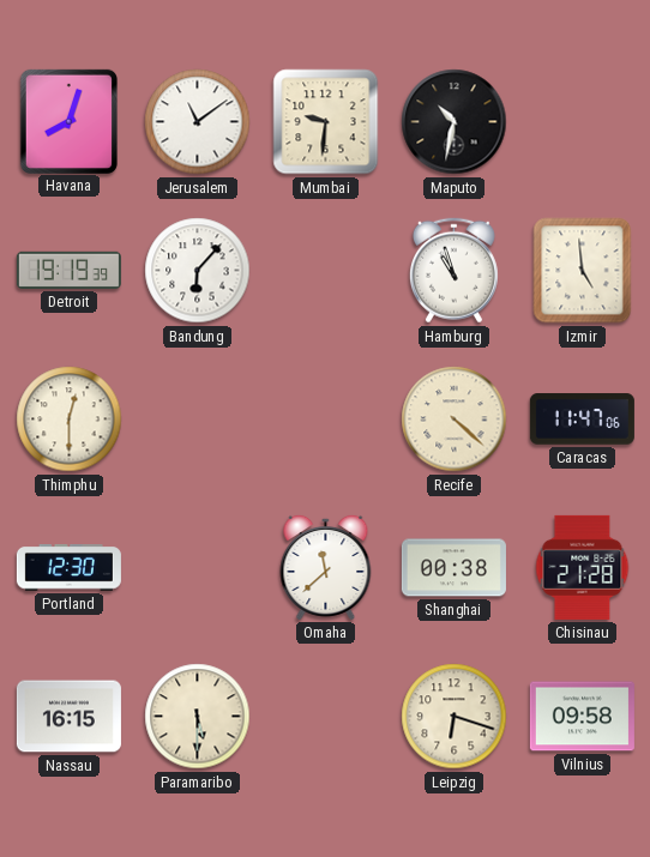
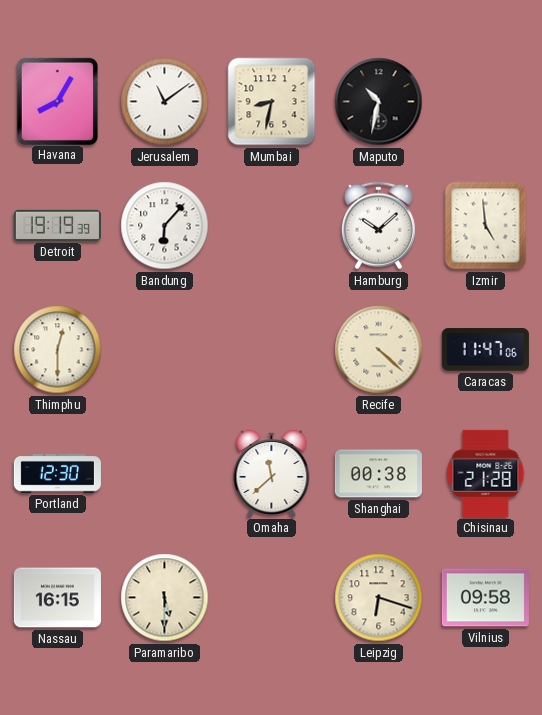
Havana: 8:03 -> 8:05 (57, 101)
Mumbai: 9:31 -> 8:32 (272, 102)
Hamburg: 10:57 -> 10:08 (378, 226)
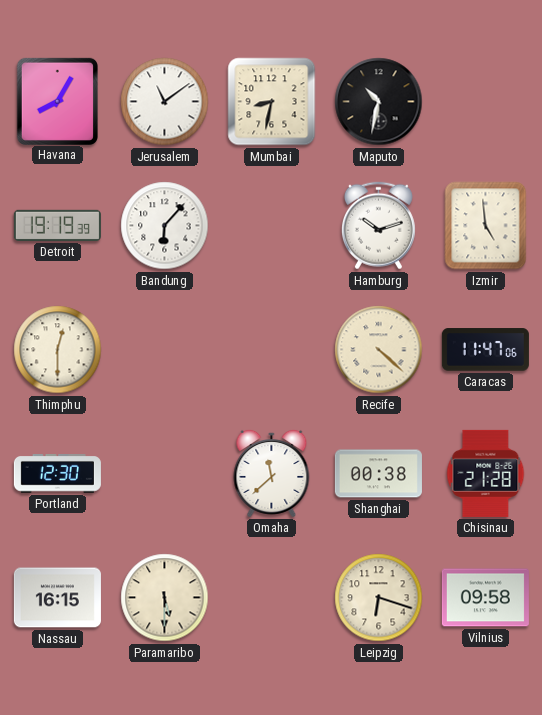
Hamburg: 10:08 -> 10:12 (378, 226)
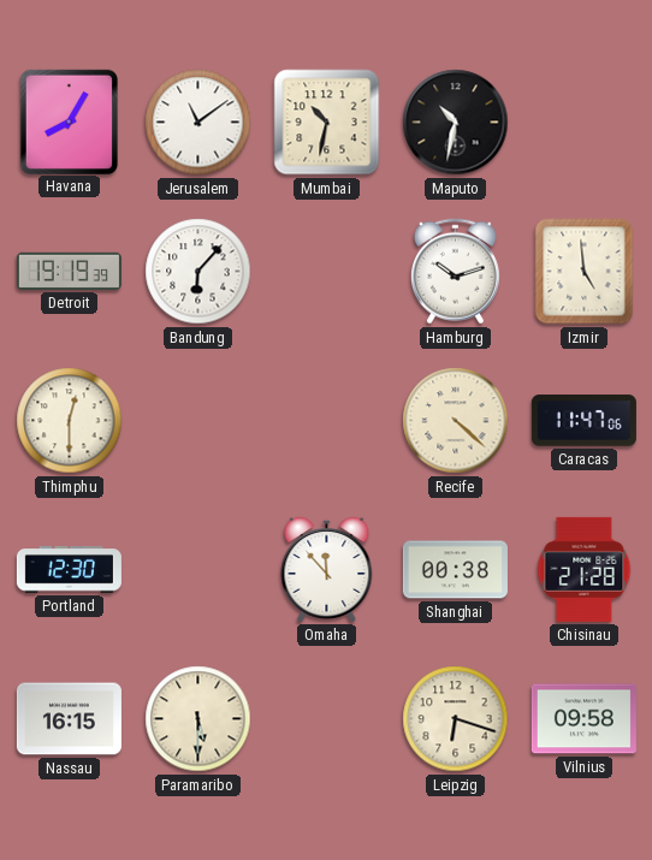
Mumbai: 8:32 -> 10:32 (327, 123)
Omaha: 11:38 -> 11:53 (327, 569)
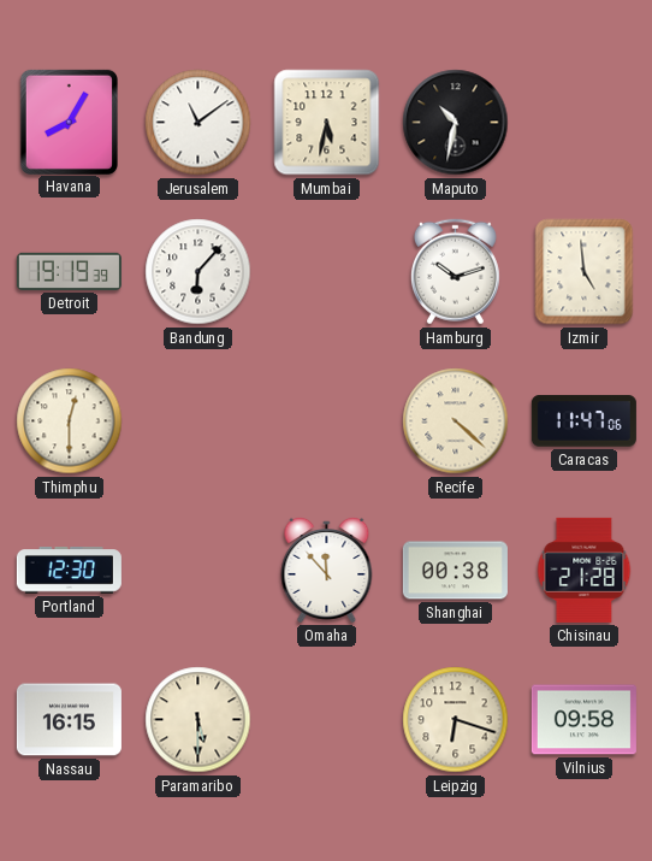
Mumbai: 10:32 -> 5:32 (327, 123)
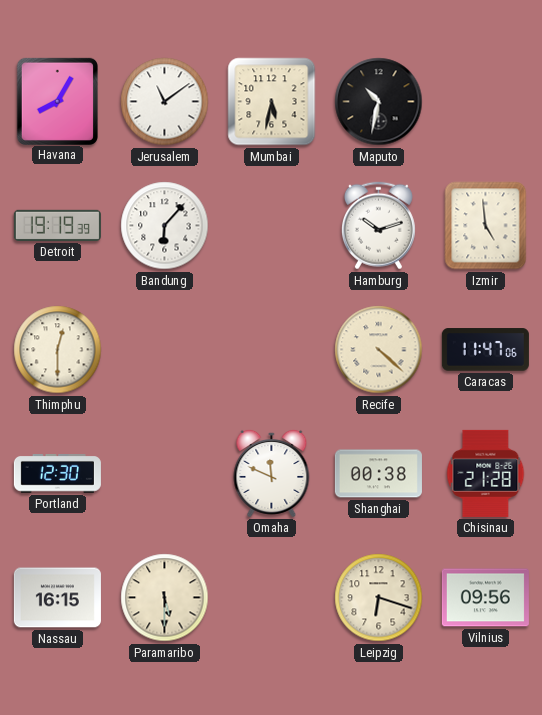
Omaha: 11:53 -> 11:49 (272, 473)
Vilnius: 09:58 -> 09:56 (485, 598)
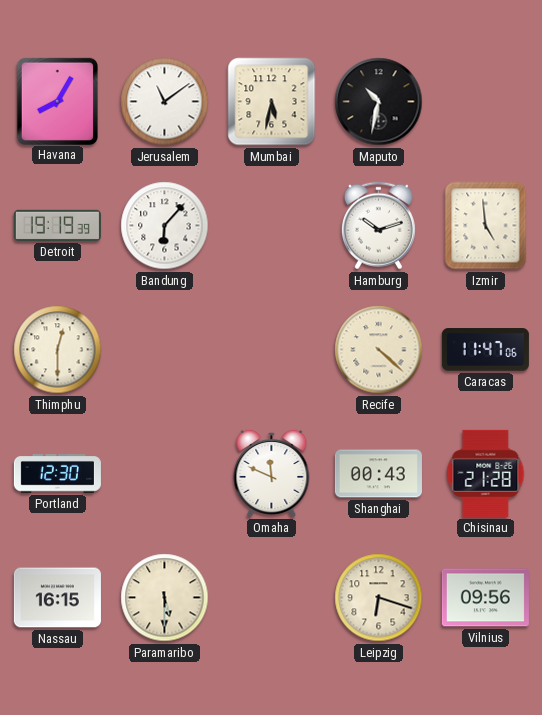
Shanghai: 00:38 -> 00:43 (378, 474)
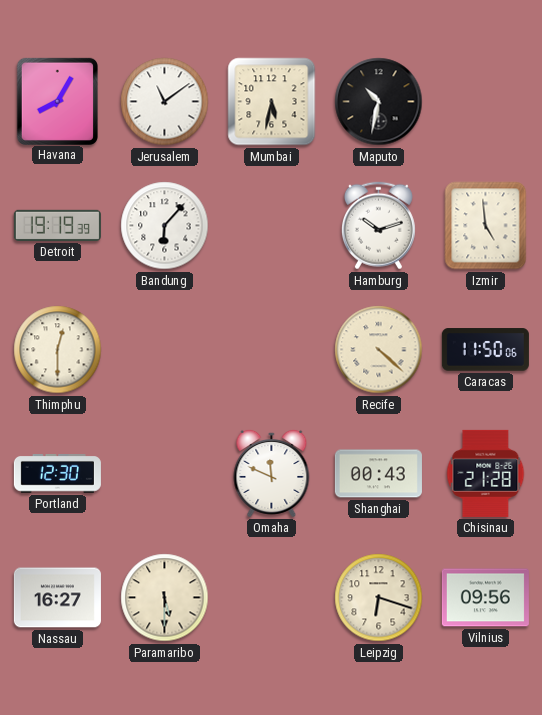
Caracas: 11:47 -> 11:50 (485, 350)
Nassau: 16:15 -> 16:27 (57, 598)
